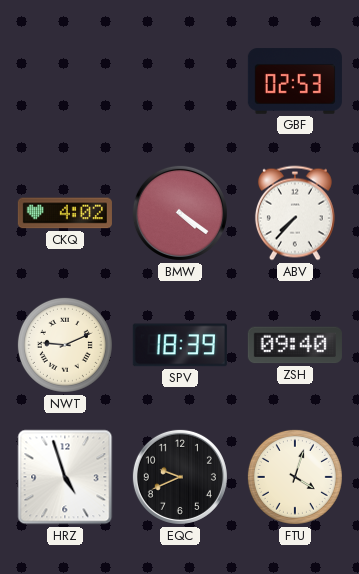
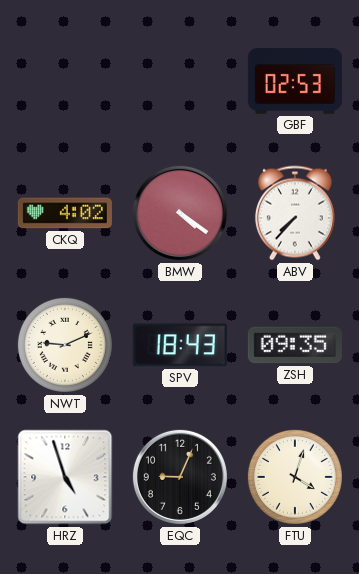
SPV: 18:39 -> 18:43 (180, 345)
ZSH: 09:40 -> 09:35 (295, 345)
EQC: 9:41 -> 9:04 (180, 477)
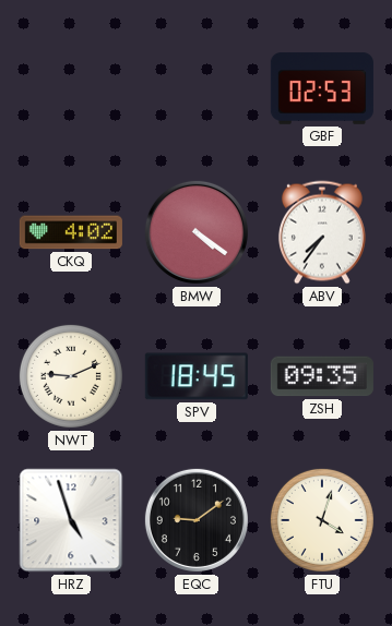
ABV: 7:37 -> 7:36 (322, 232)
SPV: 18:43 -> 18:45 (197, 376)
EQC: 9:04 -> 9:09 (197, 520)
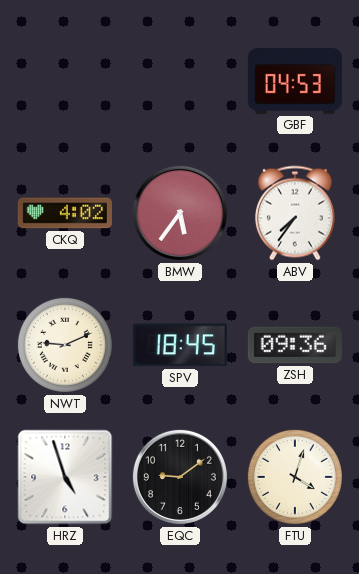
GBF: 02:53 -> 04:53 (295, 81)
BMW: 4:21 -> 5:36 (180, 213)
ZSH: 09:35 -> 09:36 (295, 345)
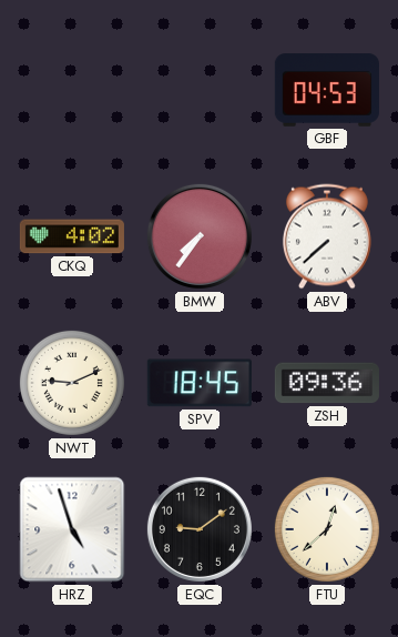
BMW: 5:36 -> 7:36 (200, 236)
ABV: 7:36 -> 7:38 (327, 236)
FTU: 4:03 -> 12:38 (327, 529)
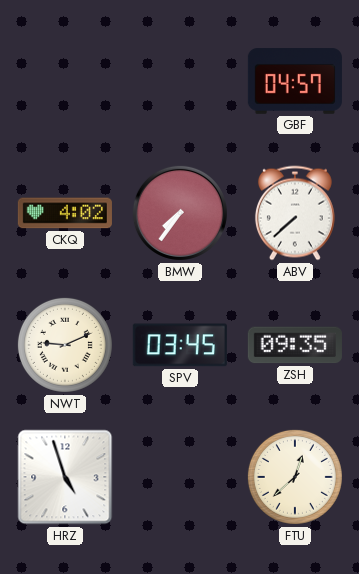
GBF: 04:53 -> 04:57 (295, 81)
SPV: 18:45 -> 03:45 (180, 345)
ZSH: 09:36 -> 09:35 (295, 345)
EQC: 9:09 -> none (200, 529)
